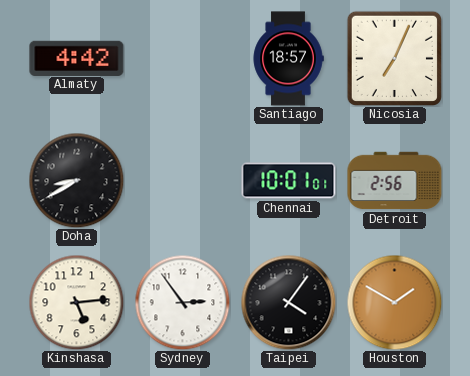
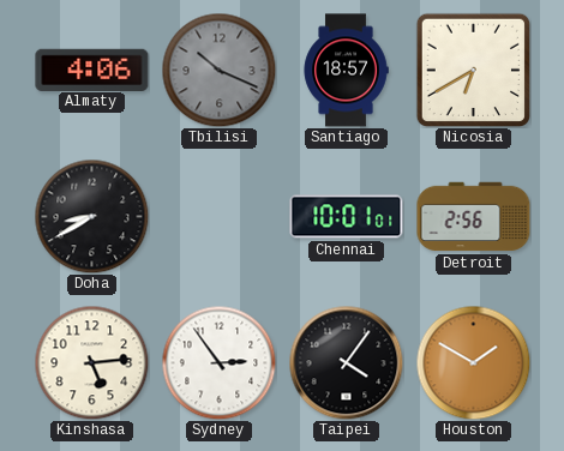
Almaty: 4:42 -> 4:06 (92, 70)
Tbilisi: none -> 10:19 (218, 70)
Nicosia: 7:04 -> 6:40 (473, 70)
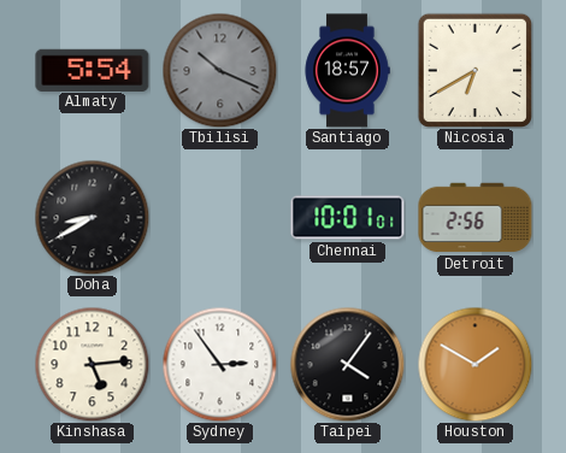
Almaty: 4:06 -> 5:54 (93, 70)
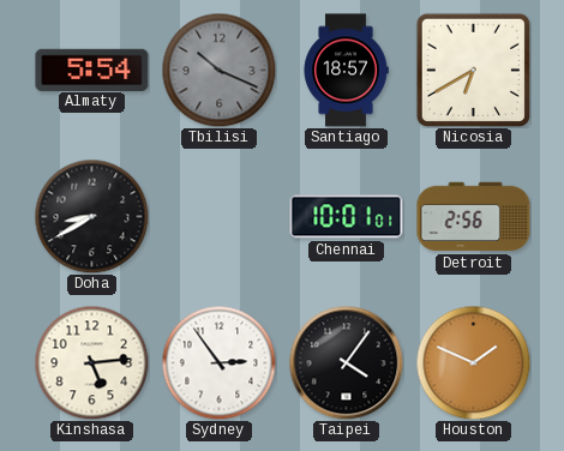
Houston: 1:50 -> 1:49 (473, 362)
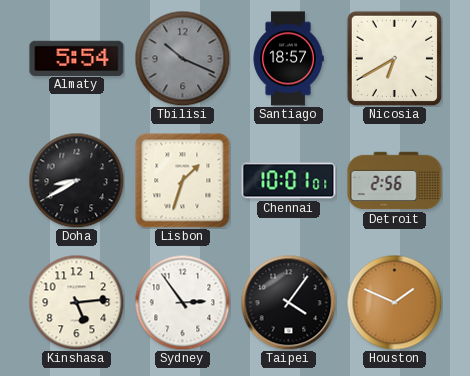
Lisbon: none -> 1:33 (183, 181)
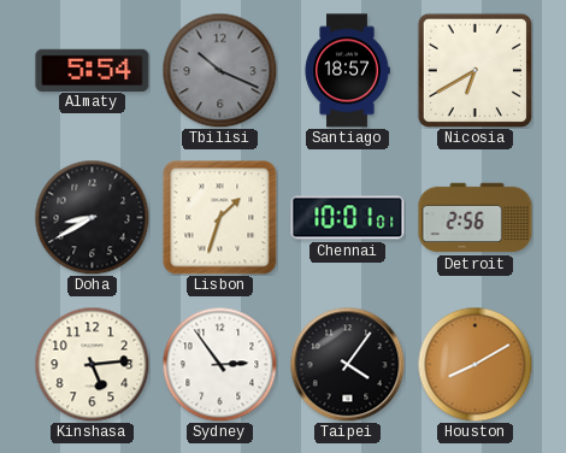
Houston: 1:49 -> 8:10 (474, 364)
